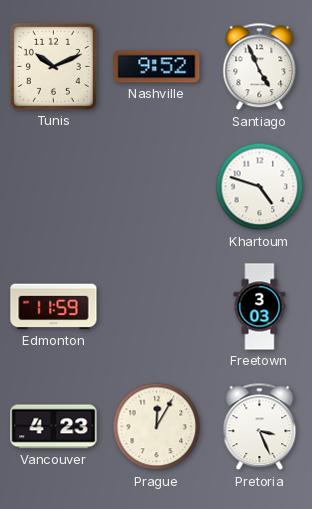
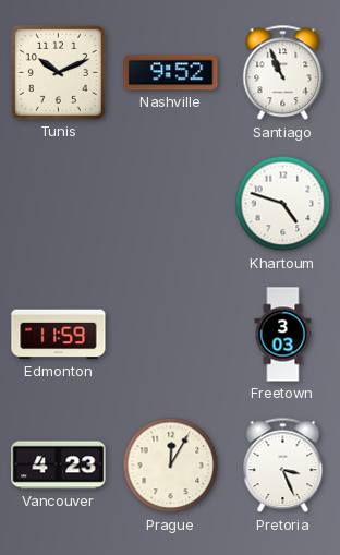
Santiago: 4:56 -> 10:56 (283, 73)
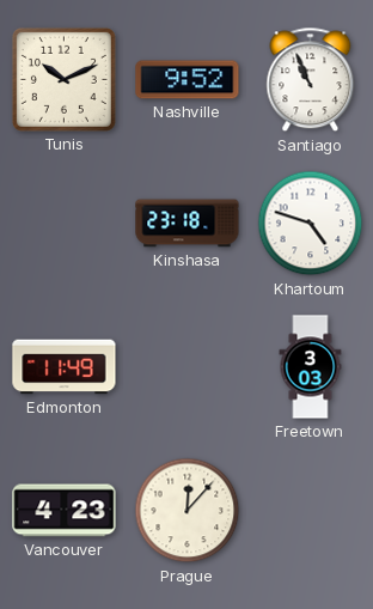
Kinshasa: none -> 23:18 (188, 224)
Edmonton: 11:59 -> 11:49 (65, 367)
Prague: 12:05 -> 12:07 (188, 511)
Pretoria: 3:26 -> none (283, 466)
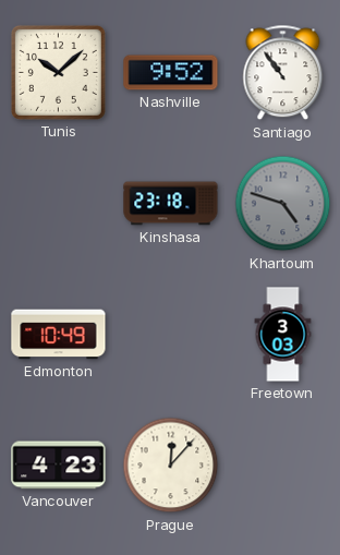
Tunis: 10:11 -> 10:08 (58, 72)
Santiago: 10:56 -> 10:54 (283, 73)
Khartoum dial: white -> grey (283, 204)
Edmonton: 11:49 -> 10:49 (59, 335)
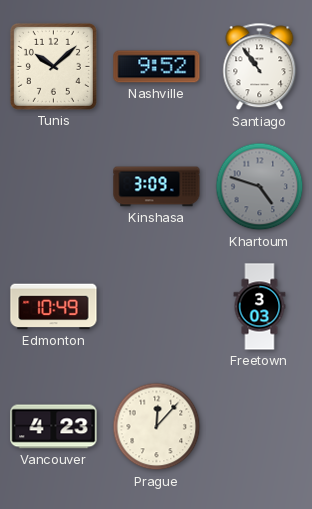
Kinshasa: 23:18 -> 3:09 (157, 187)
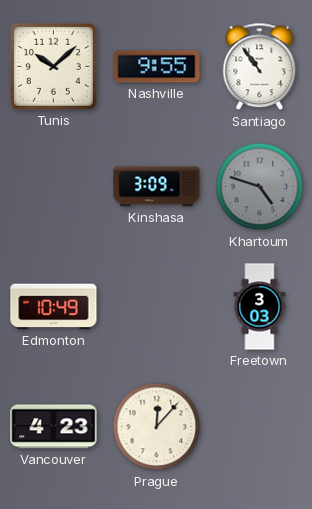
Nashville: 9:52 -> 9:55 (157, 67)
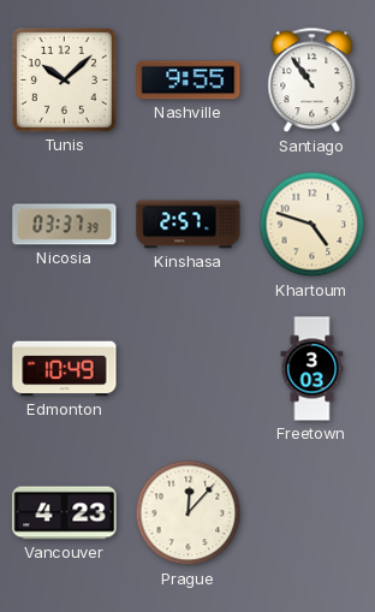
Nicosia: none -> 03:37 (65, 225)
Kinshasa: 3:09 -> 2:57 (189, 225)
Khartoum dial: grey -> cream (312, 225)
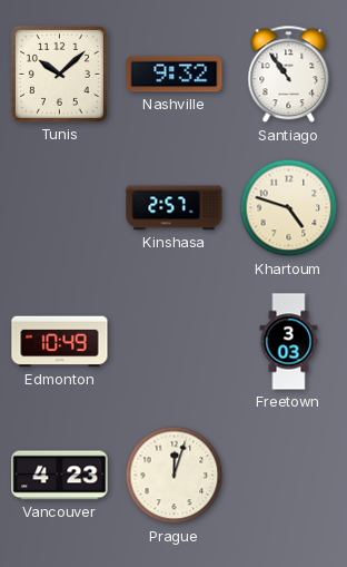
Nashville: 9:55 -> 9:32 (175, 75)
Nicosia: 03:37 -> none (65, 225)
Prague: 12:07 -> 12:03 (175, 476)
